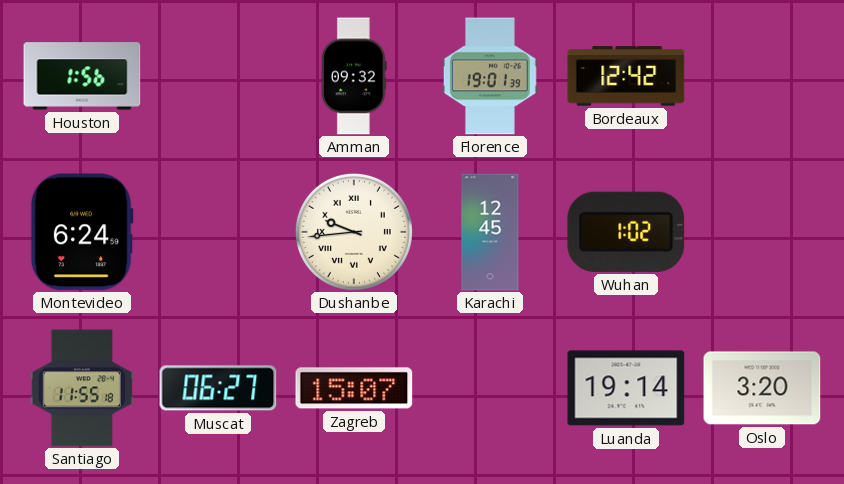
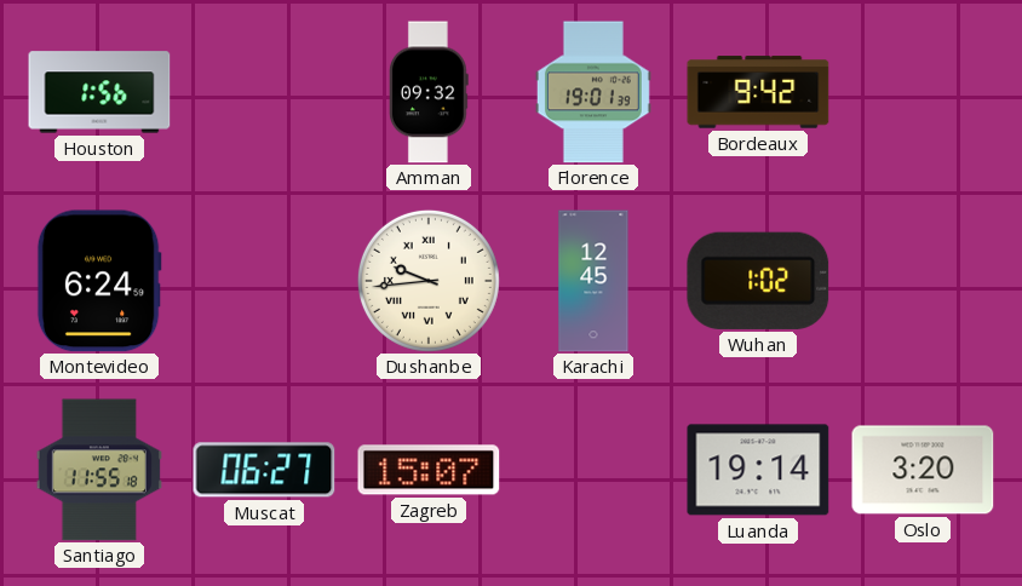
Bordeaux: 12:42 -> 9:42 (758, 92)
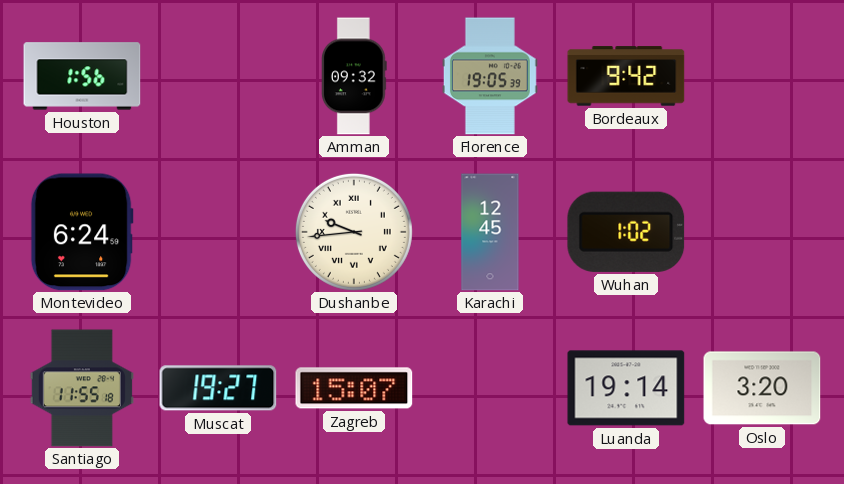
Florence: 19:01 -> 19:05 (490, 76)
Muscat: 06:27 -> 19:27 (218, 388)
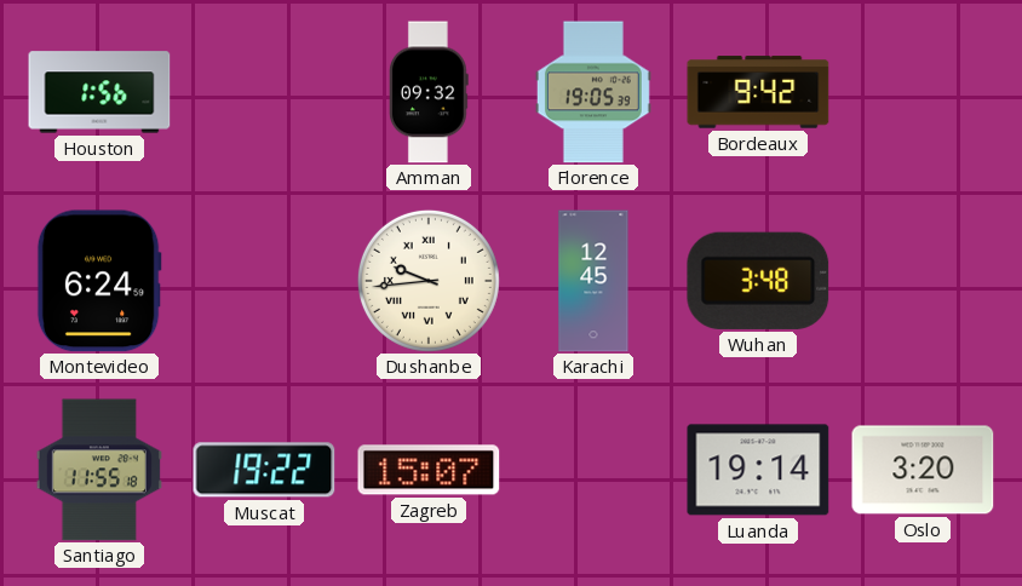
Wuhan: 1:02 -> 3:48 (758, 281)
Muscat: 19:27 -> 19:22 (264, 470)
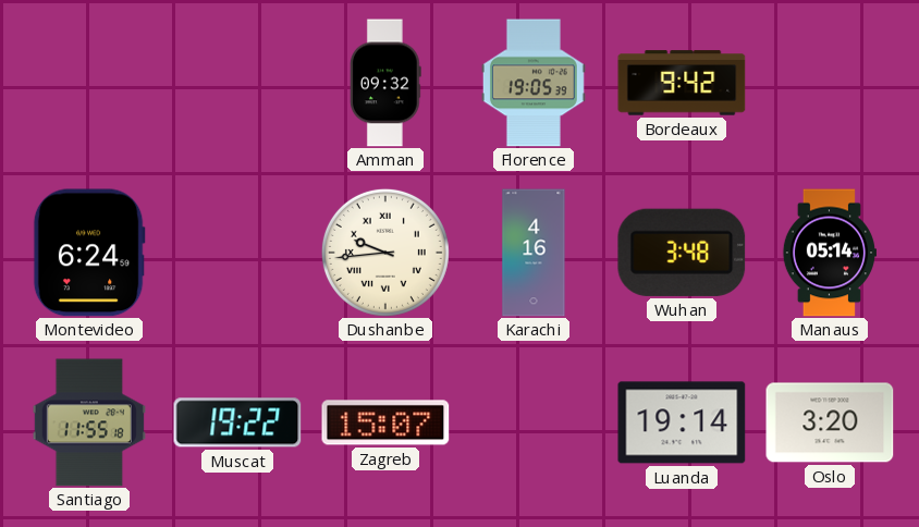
Houston: 1:56 -> none (99, 92)
Karachi: 12:45 -> 4:16 (534, 253)
Manaus: none -> 05:14 (829, 253)
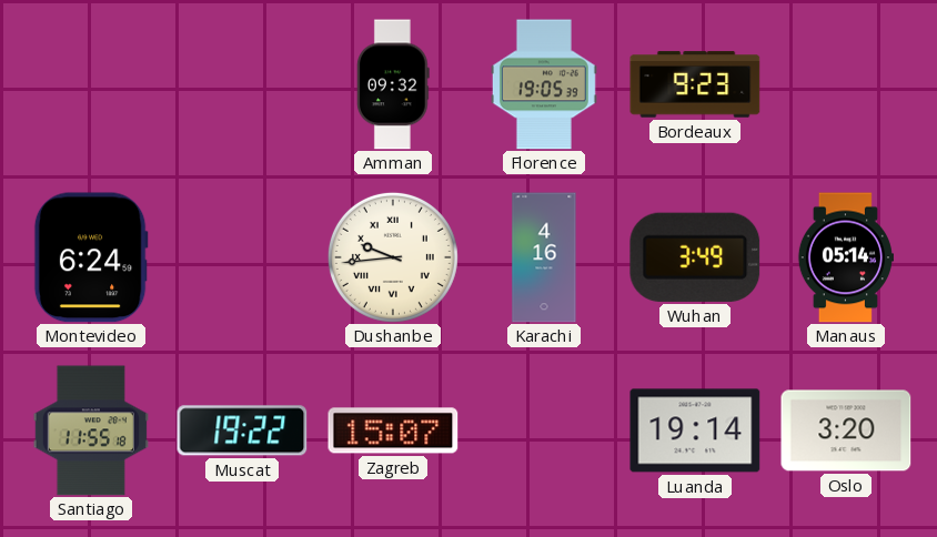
Bordeaux: 9:42 -> 9:23 (695, 84)
Wuhan: 3:48 -> 3:49 (695, 257)
